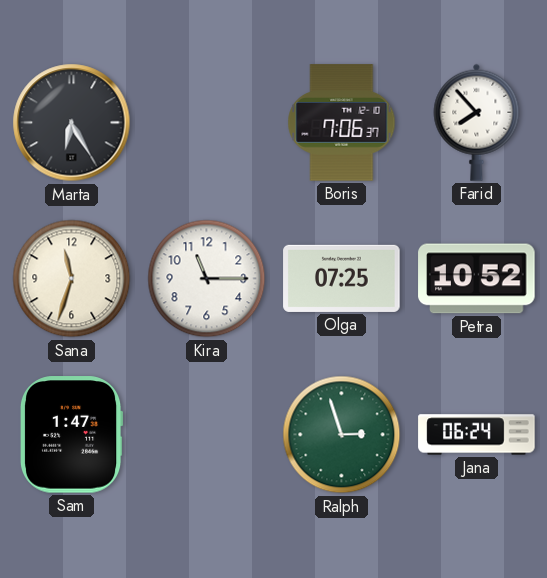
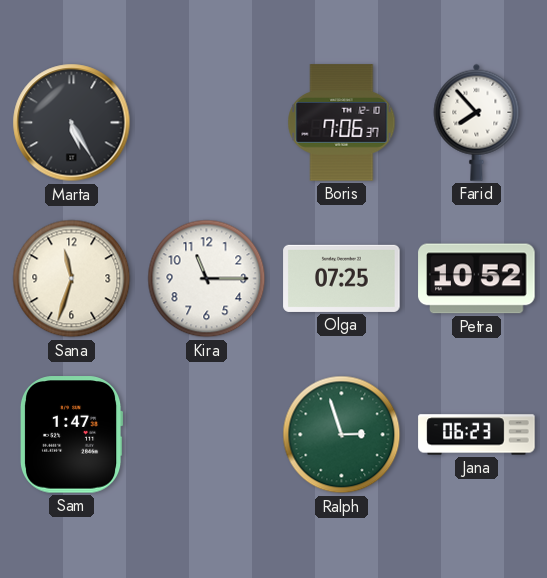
Marta: 6:25 -> 5:25 (72, 123)
Jana: 06:24 -> 06:23 (477, 435)
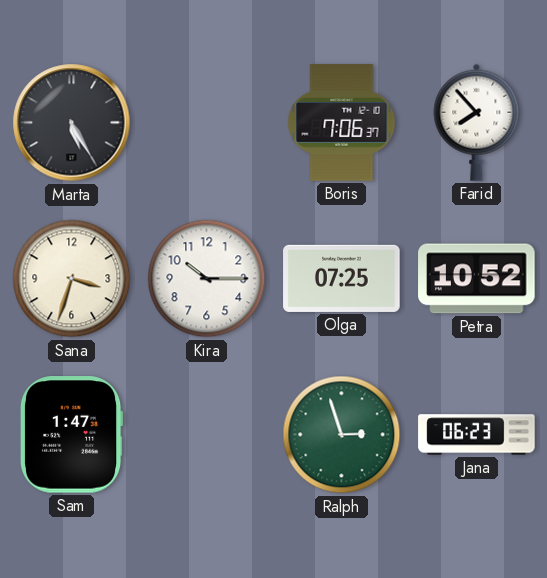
Sana: 11:33 -> 3:33 (72, 279)
Kira: 11:15 -> 10:15 (207, 279)
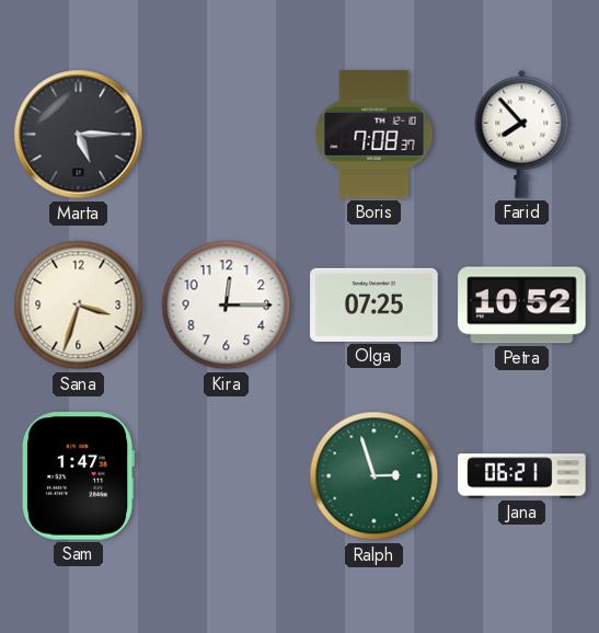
Marta: 5:25 -> 5:15 (79, 135)
Boris: 7:06 -> 7:08 (375, 135)
Kira: 10:15 -> 12:15 (227, 306)
Jana: 06:23 -> 06:21 (522, 476)
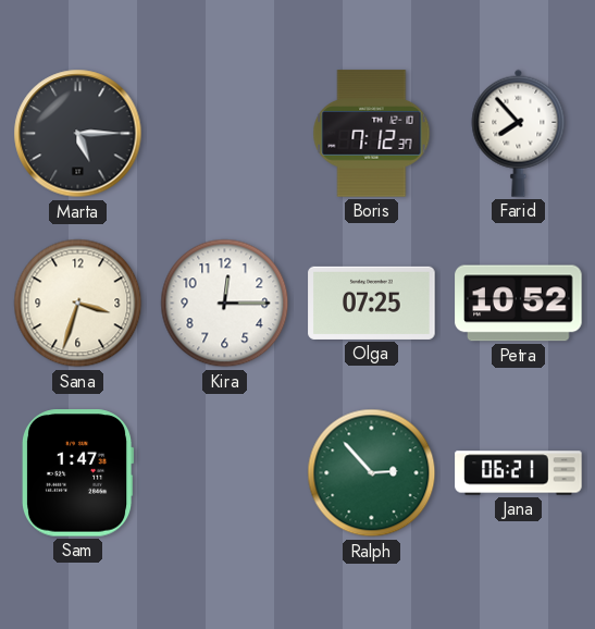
Boris: 7:08 -> 7:12 (372, 134)
Ralph: 2:57 -> 2:53 (372, 473)
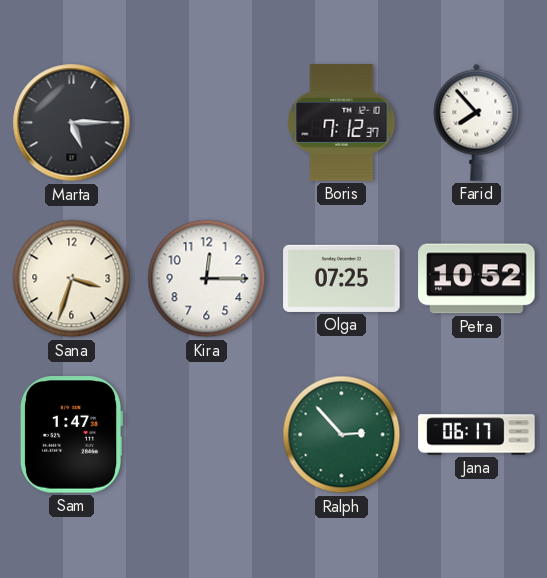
Jana: 06:21 -> 06:17 (477, 435)
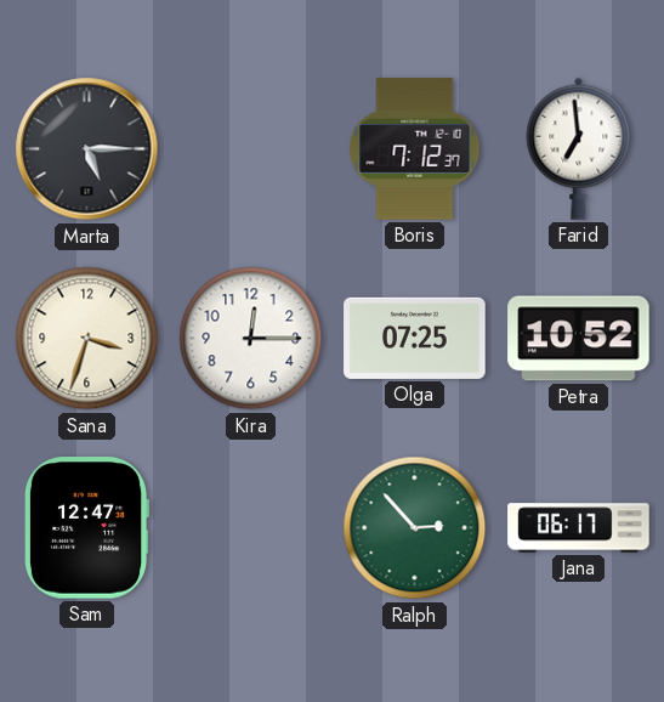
Farid: 7:53 -> 6:59 (579, 148)
Sam: 1:47 -> 12:47 (87, 528)
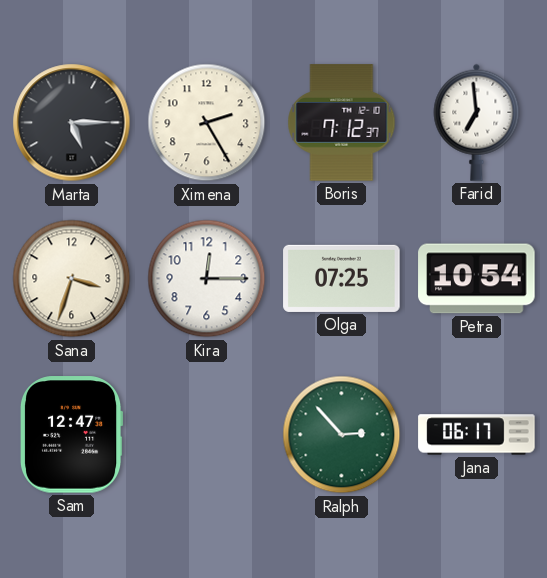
Ximena: none -> 2:25 (207, 123)
Petra: 10:52 -> 10:54 (477, 279)
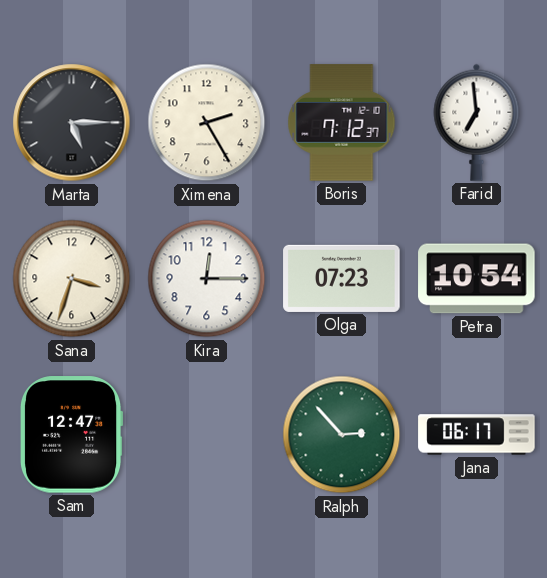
Olga: 07:25 -> 07:23 (342, 278)
